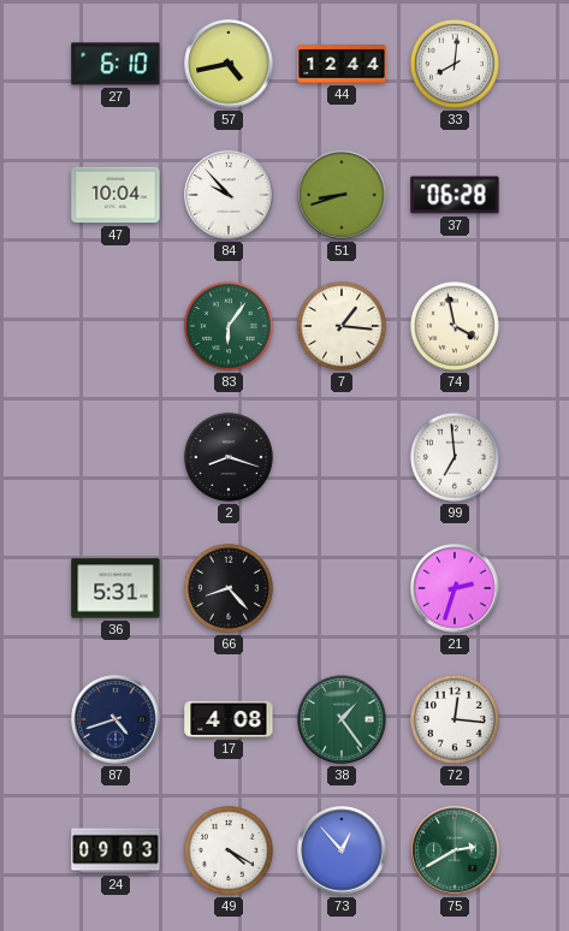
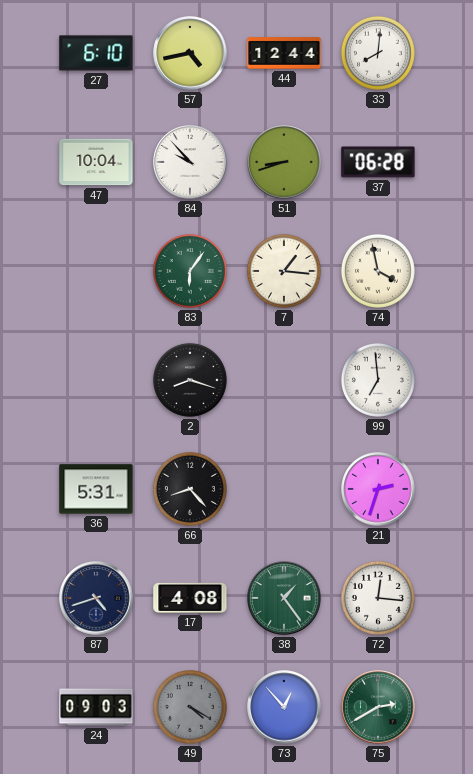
49 dial: white -> grey (190, 707)
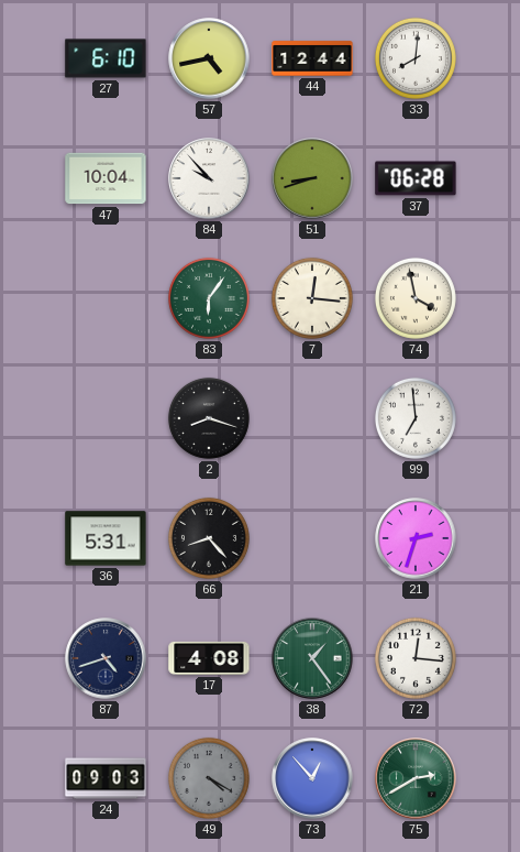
7: 1:16 -> 12:16 (312, 298)
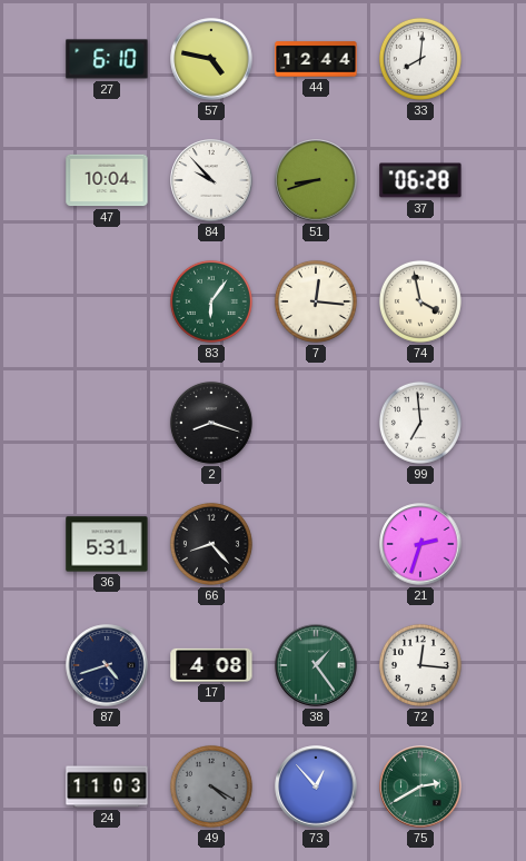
57: 4:43 -> 4:47 (211, 59)
24: 09:03 -> 11:03 (107, 786)
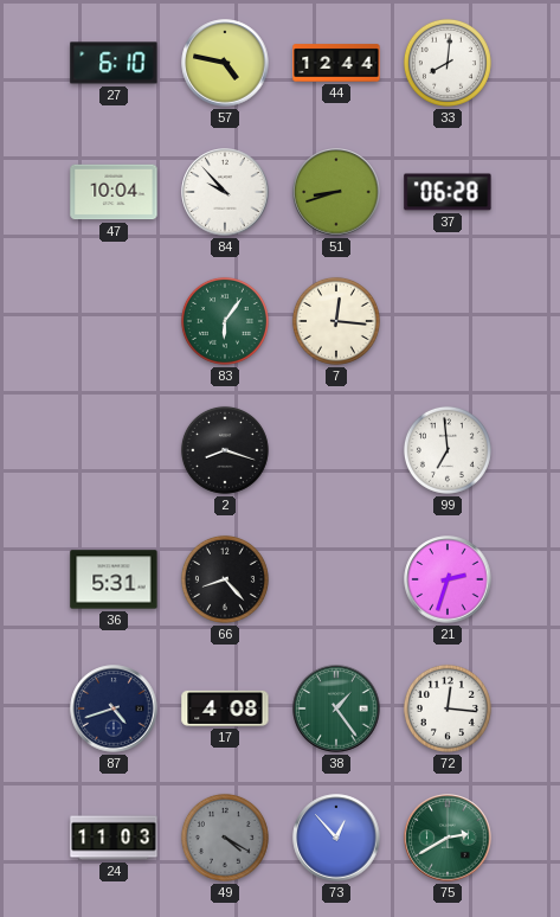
74: 3:58 -> none (420, 301)
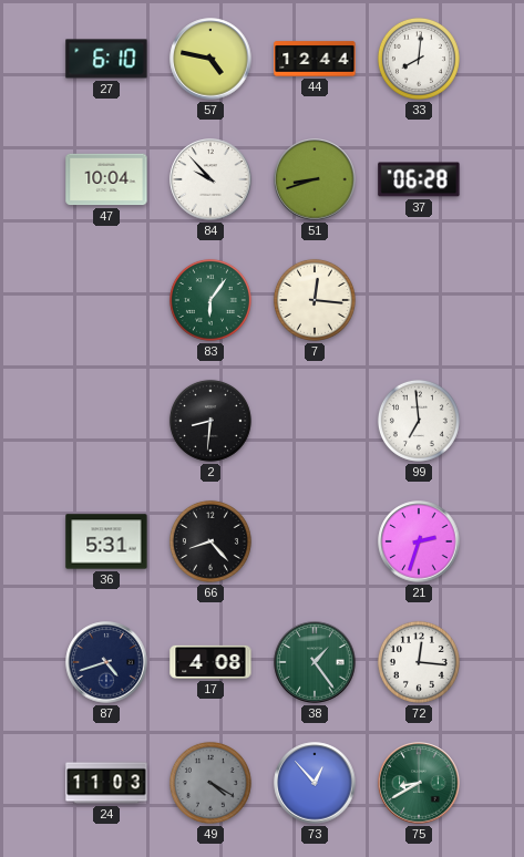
2: 8:18 -> 8:31 (210, 421)
75: 2:40 -> 8:40 (419, 783)
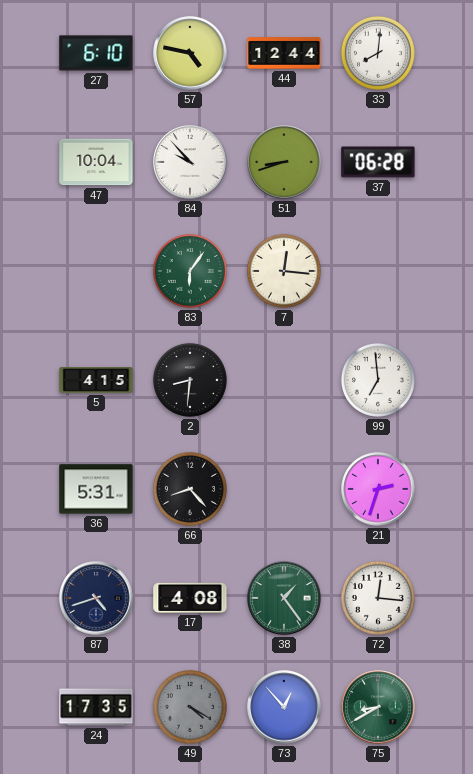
5: none -> 4:15 (96, 380)
24: 11:03 -> 17:35 (96, 707)
